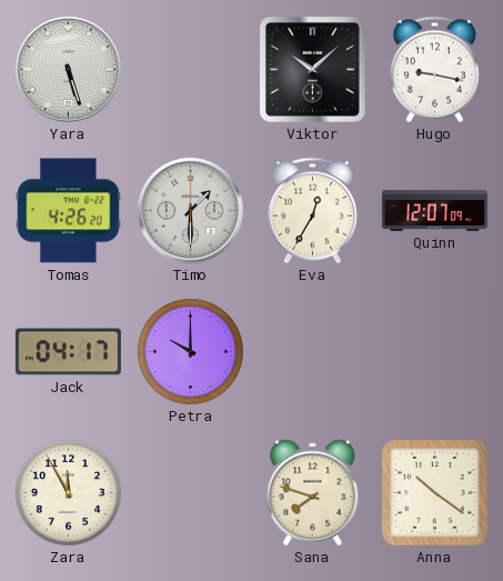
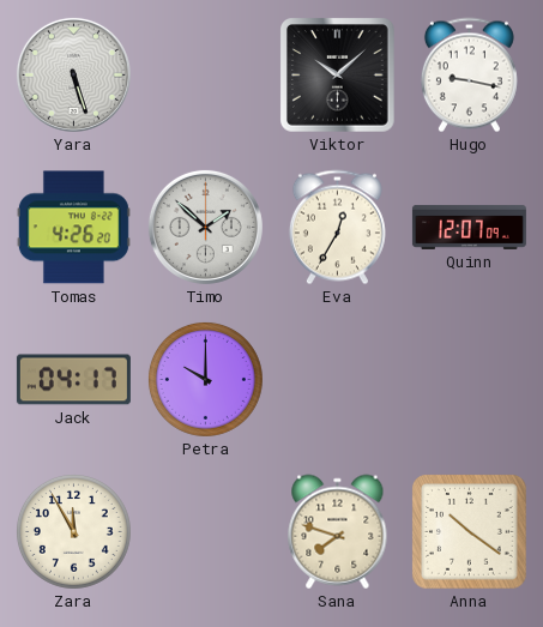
Timo: 1:30 -> 1:52 (205, 227)
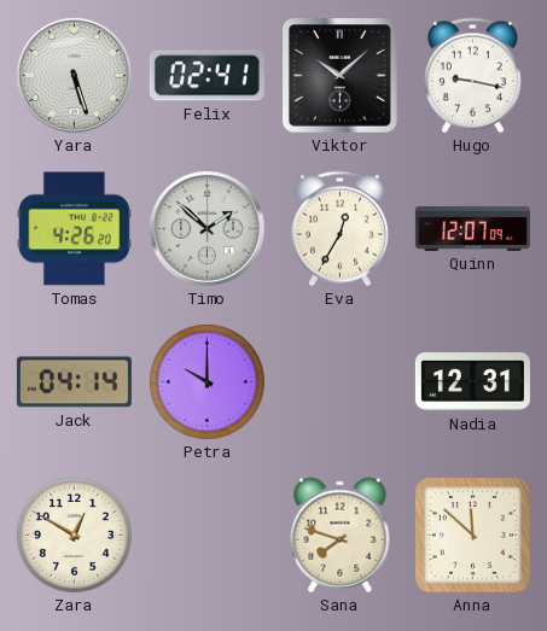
Felix: none -> 02:41 (206, 76)
Jack: 04:17 -> 04:14 (74, 382)
Nadia: none -> 12:31 (472, 382)
Zara: 11:55 -> 12:50 (74, 534)
Anna: 10:21 -> 11:52 (473, 536)
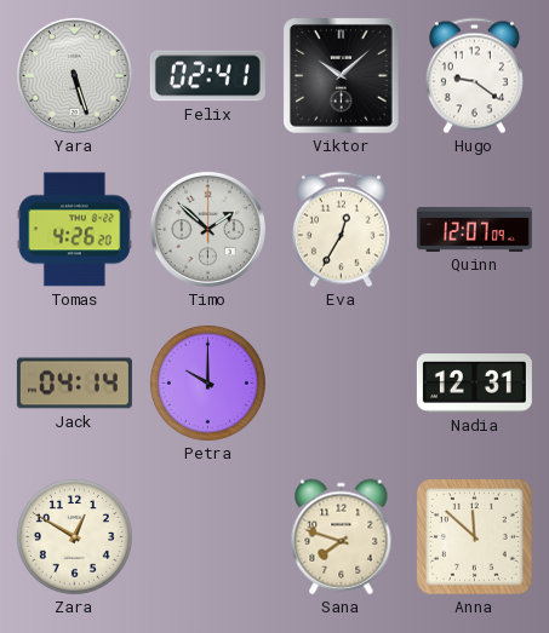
Hugo: 9:17 -> 9:21 (474, 76)
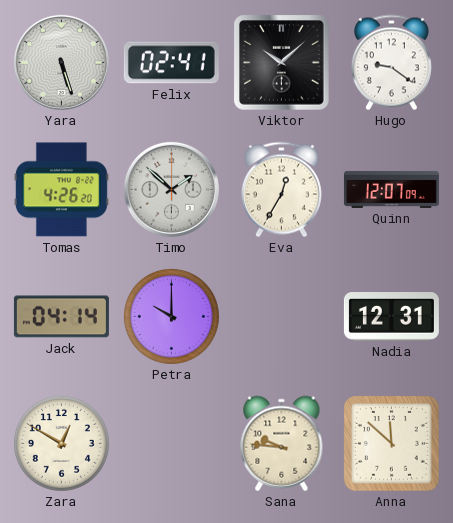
Sana: 7:48 -> 9:46 (282, 444)
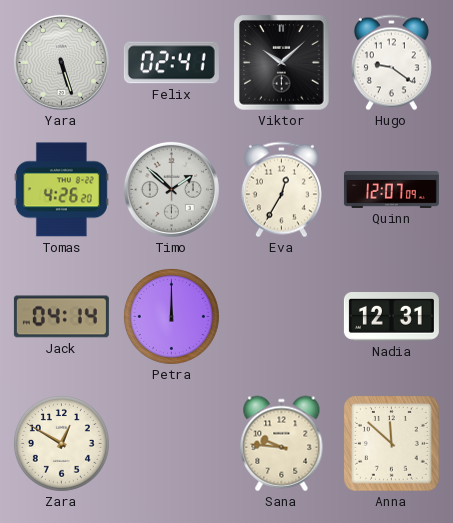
Petra: 10:00 -> 12:00 (171, 316)
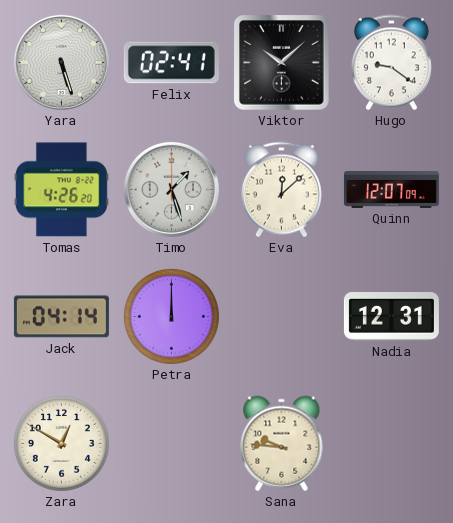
Timo: 1:52 -> 1:27 (171, 189)
Eva: 12:35 -> 12:08 (281, 190)
Anna: 11:52 -> none (392, 444)
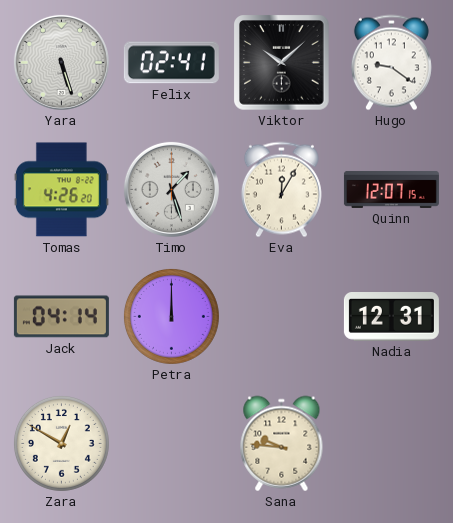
Eva: 12:08 -> 12:05 (281, 190)
Quinn: 12:07:09 -> 12:07:15 (391, 189)
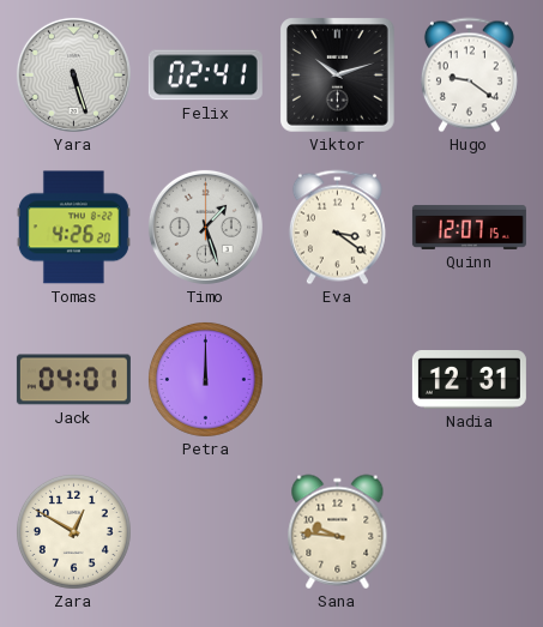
Viktor: 10:08 -> 10:12 (338, 76)
Eva: 12:05 -> 3:21 (337, 228)
Jack: 04:14 -> 04:01 (73, 380)
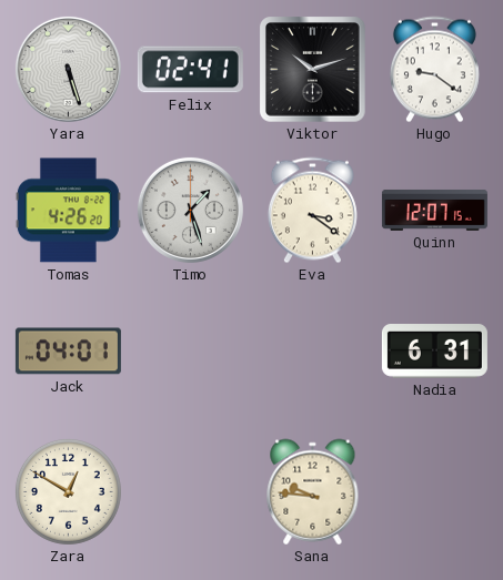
Petra: 12:00 -> none (205, 379)
Nadia: 12:31 -> 6:31 (434, 352)
